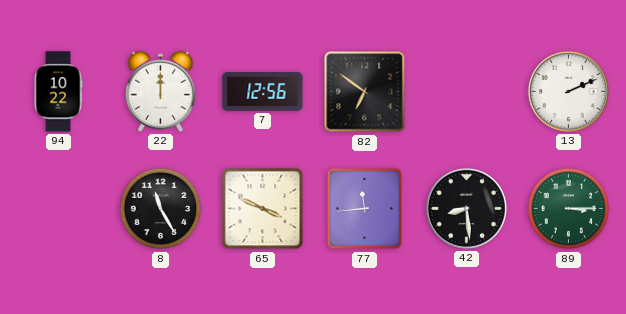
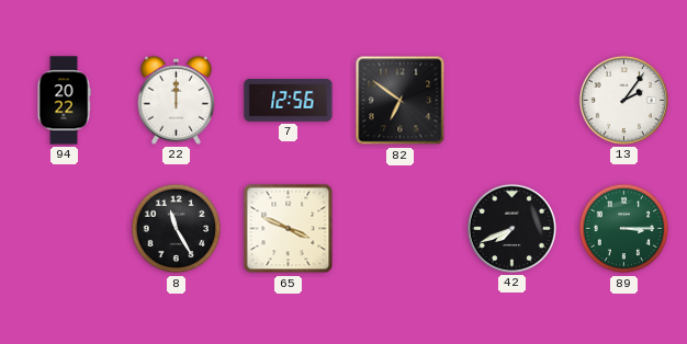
94: 10:22 -> 20:22 (64, 101)
13: 2:11 -> 2:06 (623, 100)
77: 11:44 -> none (365, 209)
42: 8:29 -> 7:41 (511, 228)
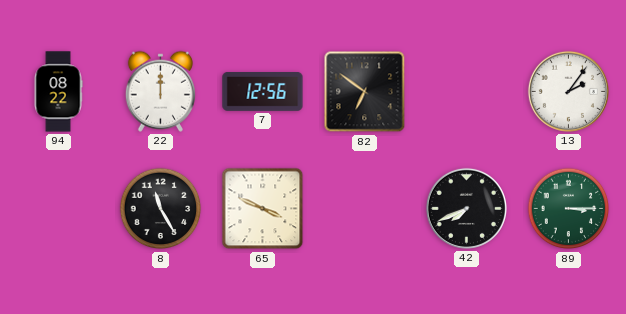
94: 20:22 -> 08:22 (58, 92)
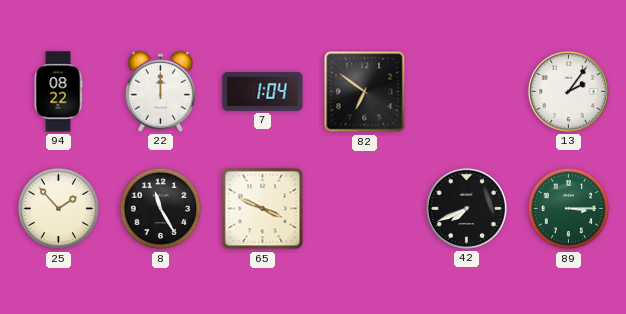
7: 12:56 -> 1:04 (263, 92)
25: none -> 1:53 (59, 209)
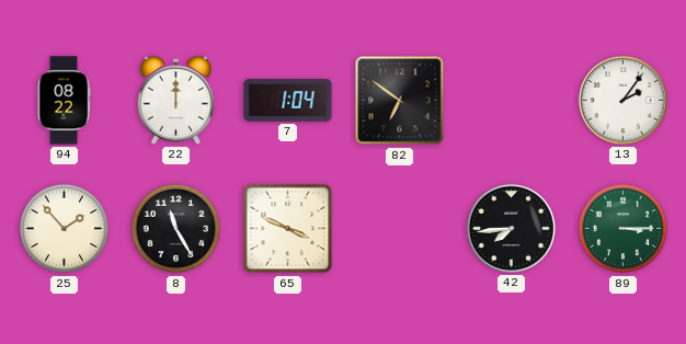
42: 7:41 -> 7:44 (511, 228)
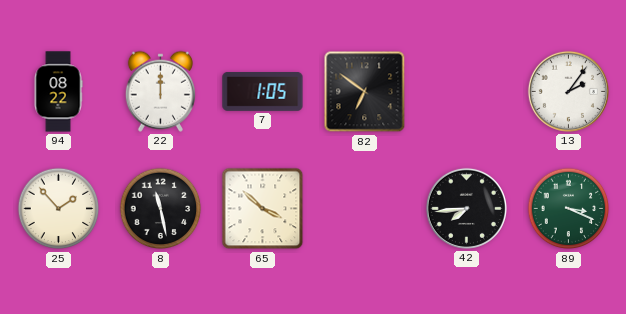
7: 1:04 -> 1:05 (263, 92)
8: 11:25 -> 11:28 (161, 209)
65: 3:49 -> 3:52 (263, 209)
89: 3:15 -> 3:19 (569, 209)
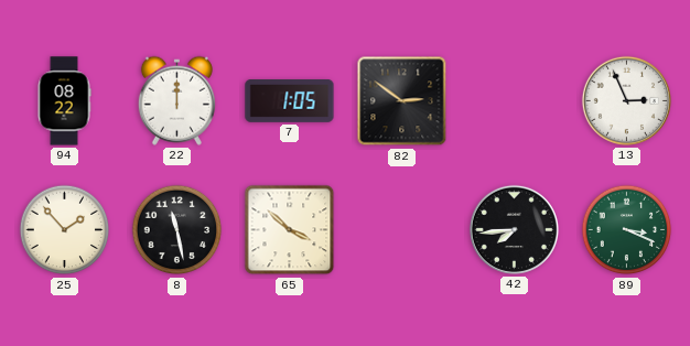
82: 6:51 -> 2:51 (402, 101)
13: 2:06 -> 2:56 (626, 100)
